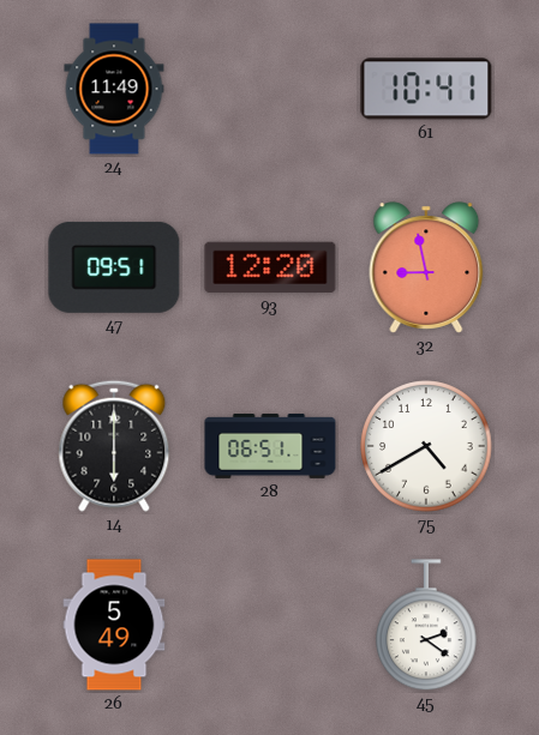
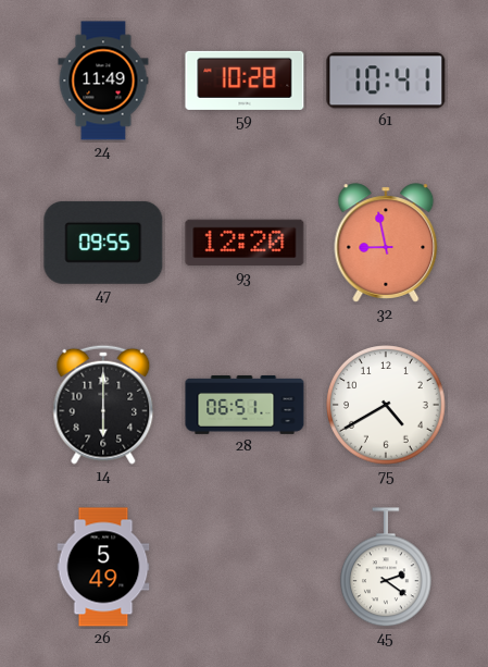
59: none -> 10:28 (245, 81)
47: 09:51 -> 09:55 (103, 243)
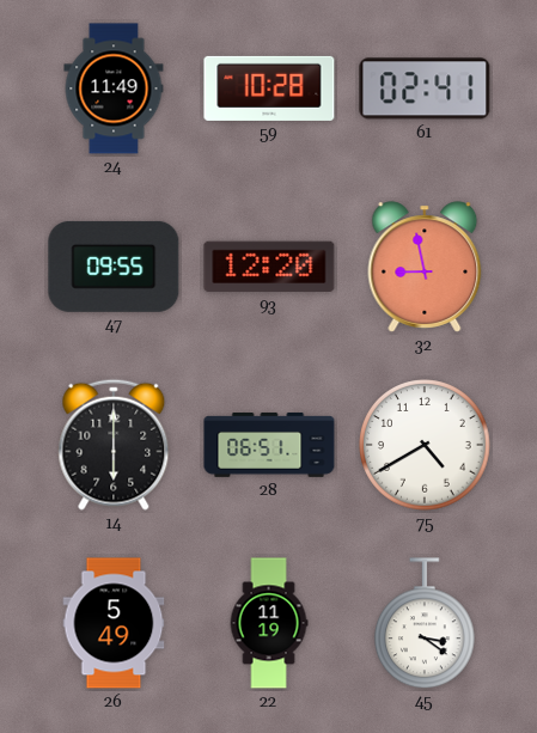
61: 10:41 -> 02:41 (425, 88)
22: none -> 11:19 (269, 623)
45: 2:21 -> 3:21 (426, 624)
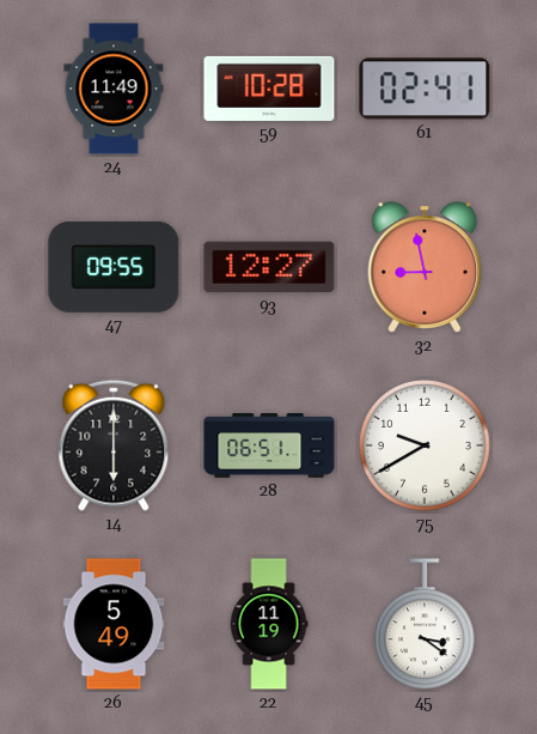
93: 12:20 -> 12:27 (269, 267)
75: 4:40 -> 9:40 (425, 445)
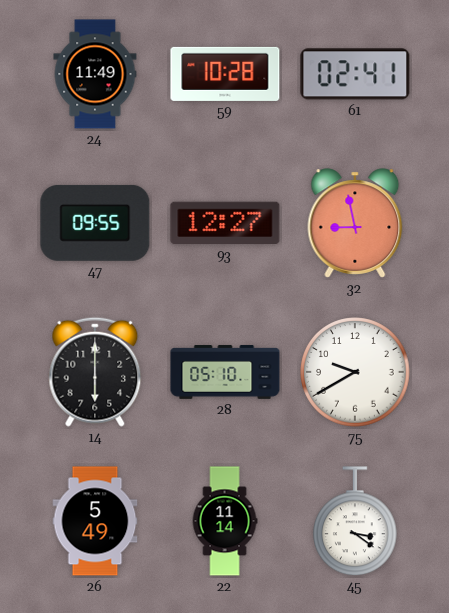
28: 06:51 -> 05:10 (225, 372)
22: 11:19 -> 11:14 (225, 521)
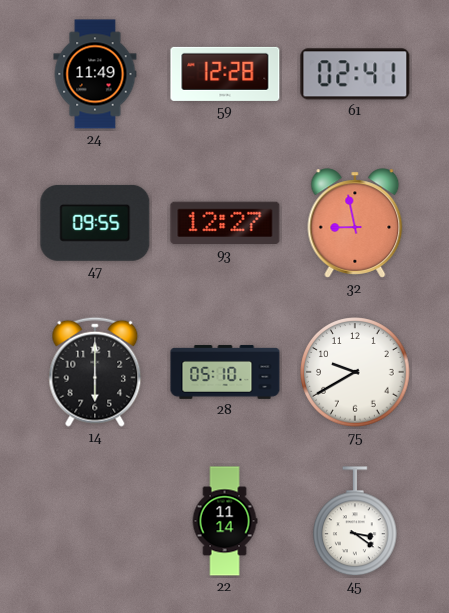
59: 10:28 -> 12:28 (225, 74)
26: 5:49 -> none (95, 521)
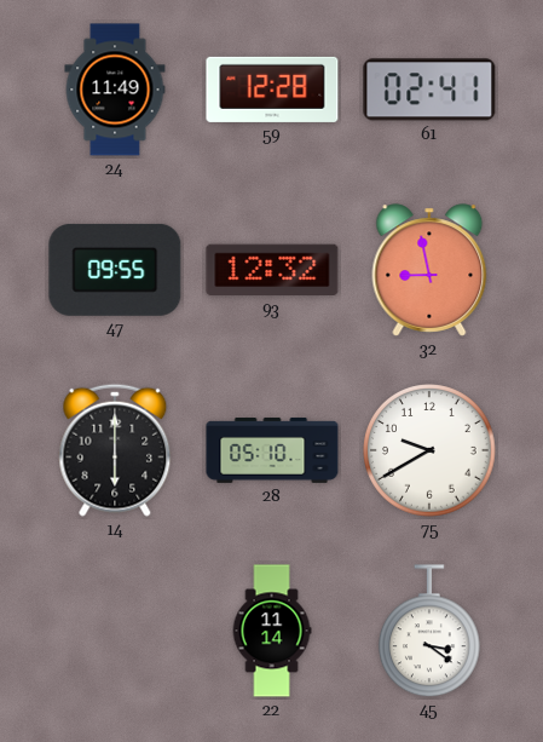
93: 12:27 -> 12:32 (272, 270)
